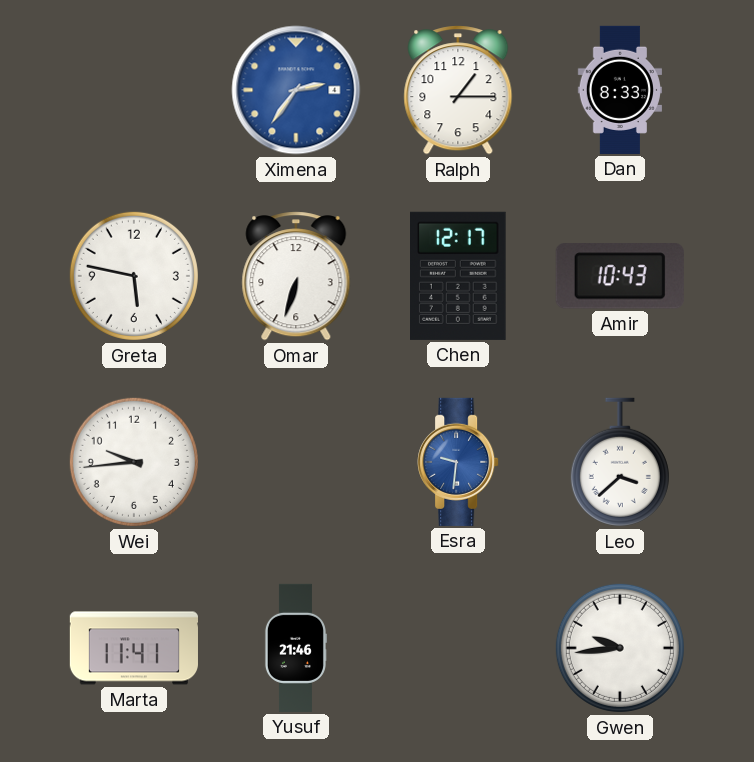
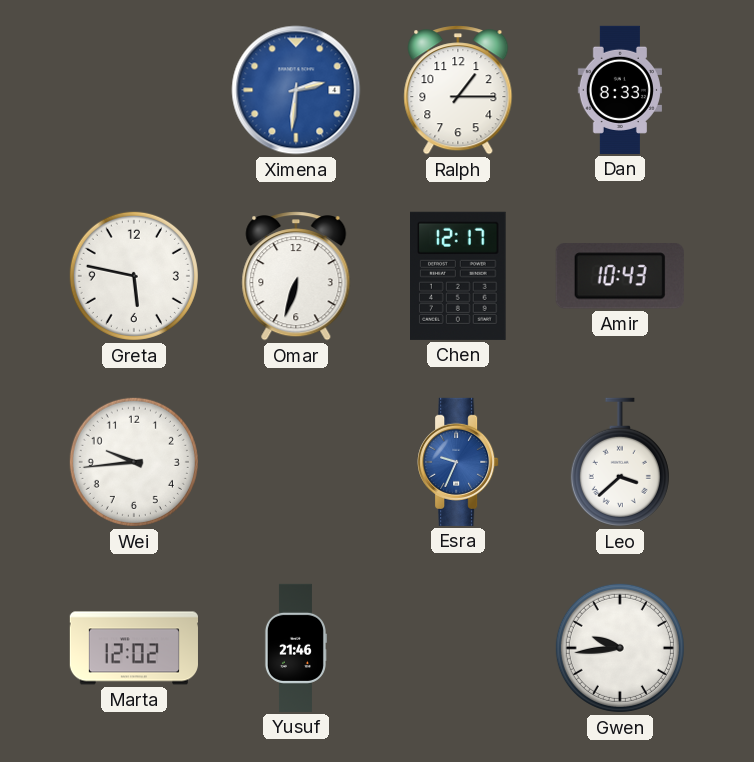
Ximena: 2:36 -> 2:31 (296, 90)
Esra: 9:31 -> 9:34 (458, 462)
Marta: 11:41 -> 12:02 (134, 648)
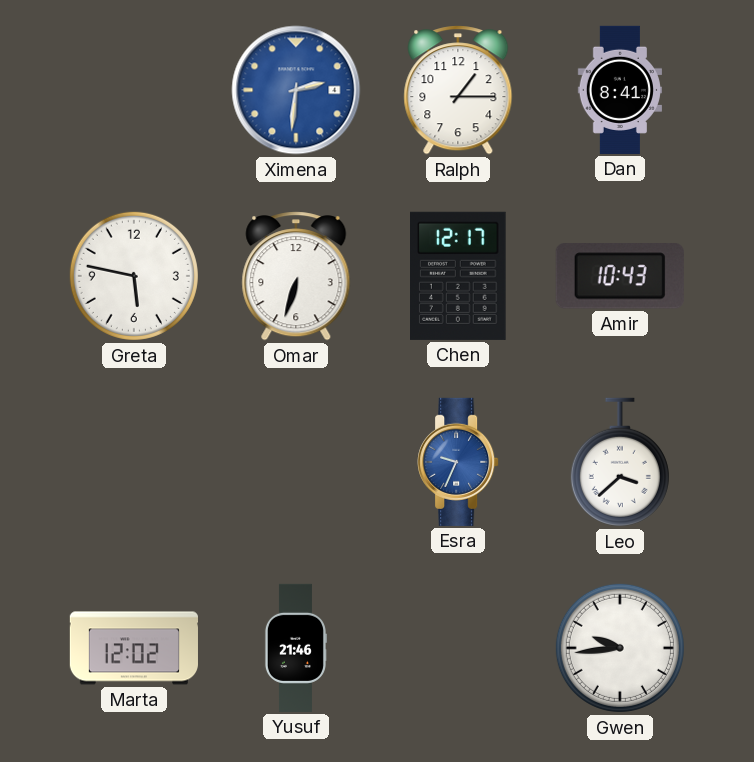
Dan: 8:33 -> 8:41 (620, 90)
Wei: 9:44 -> none (134, 462)
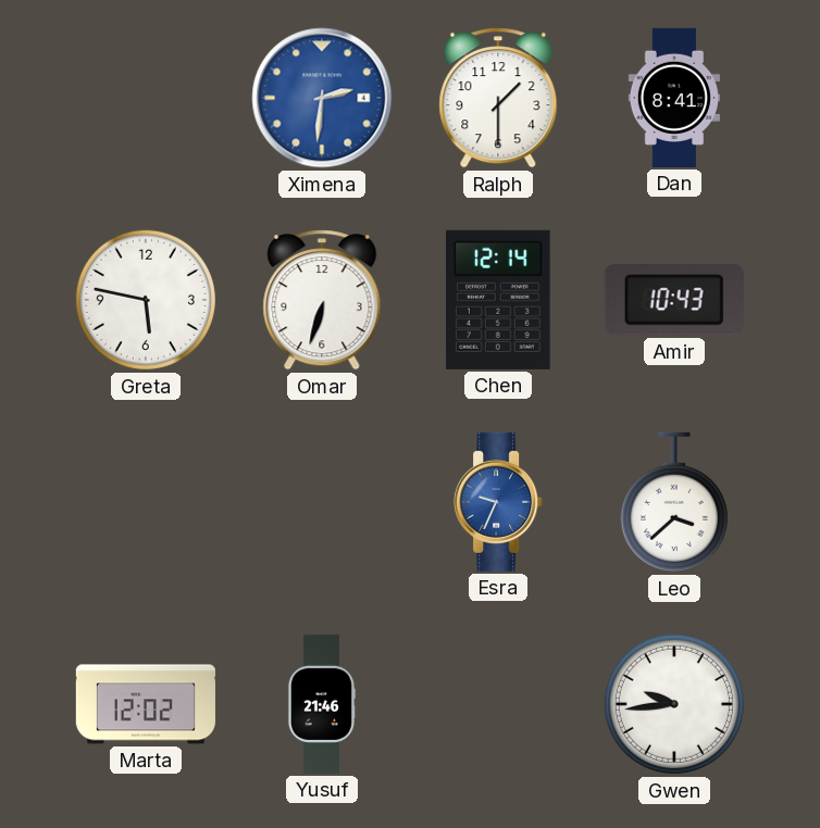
Ralph: 1:15 -> 1:30 (498, 98)
Chen: 12:17 -> 12:14 (499, 300)
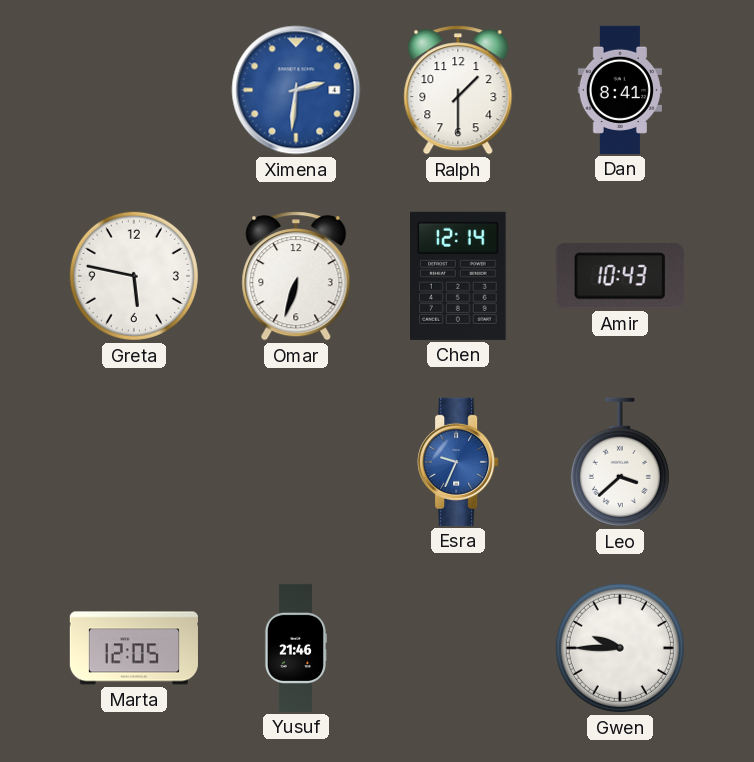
Marta: 12:02 -> 12:05 (134, 648)
Gwen: 9:44 -> 9:45 (620, 648)
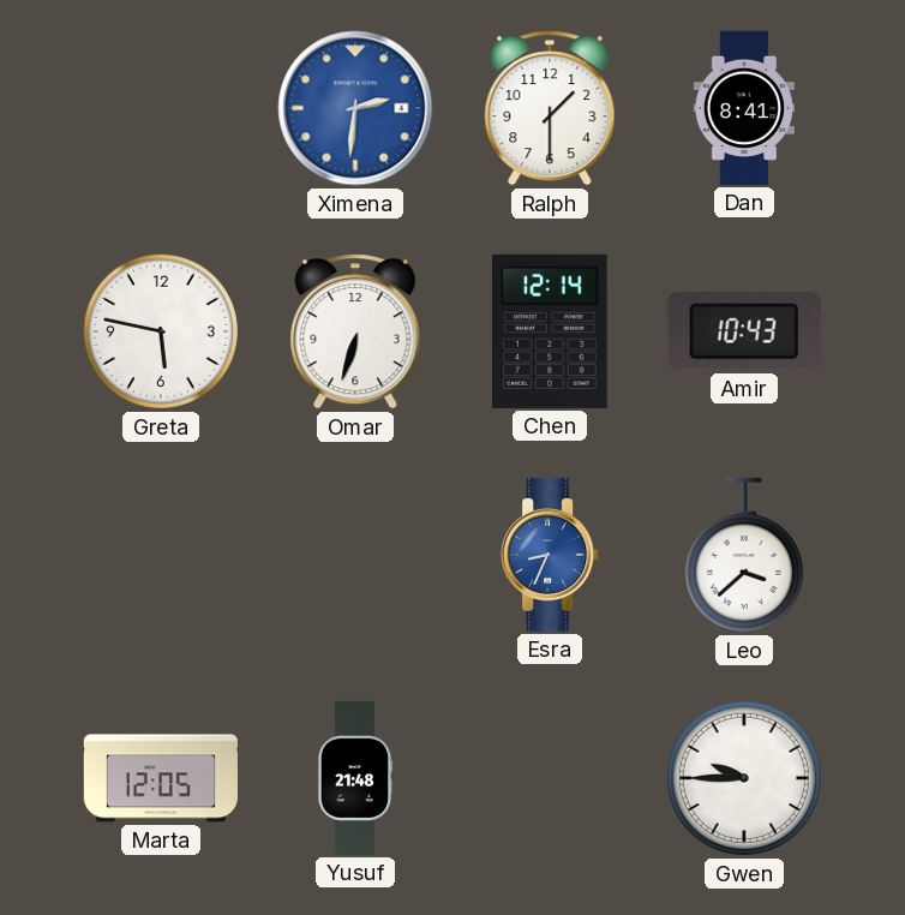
Esra: 9:34 -> 8:34 (550, 555)
Yusuf: 21:46 -> 21:48 (354, 778)
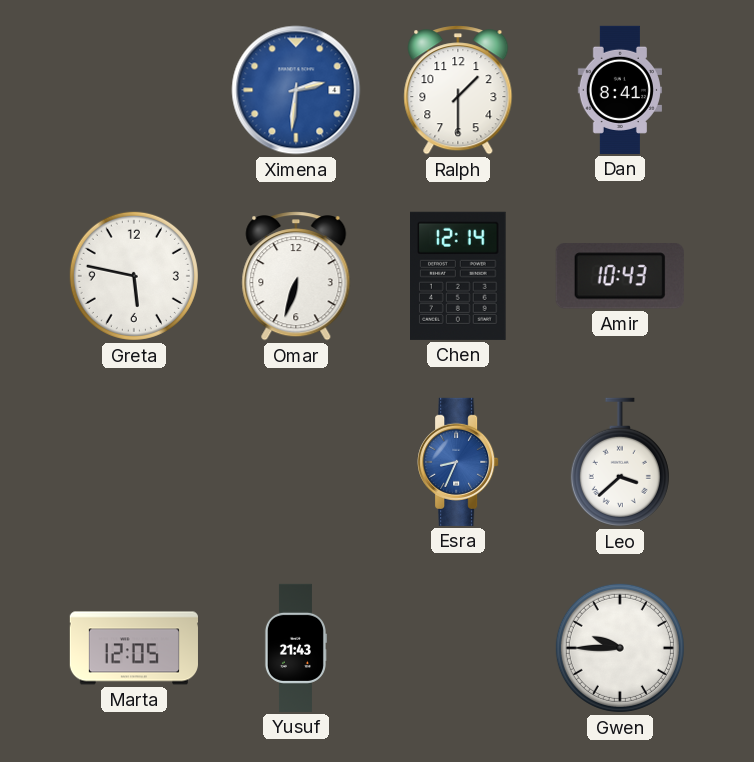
Yusuf: 21:48 -> 21:43 (295, 648)
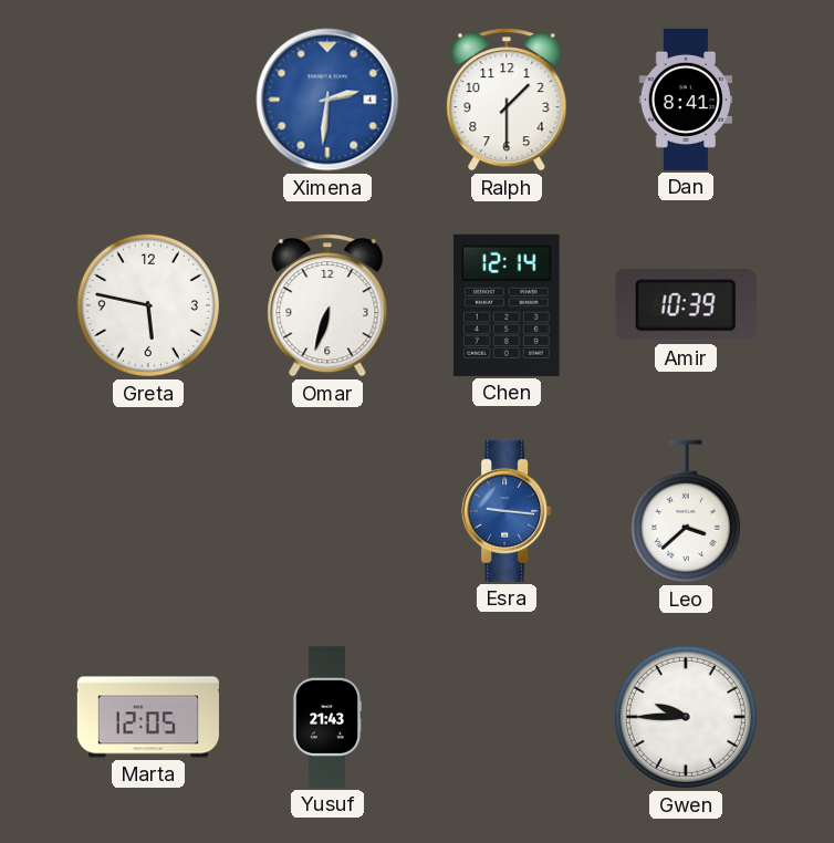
Amir: 10:43 -> 10:39 (686, 305)
Esra: 8:34 -> 9:16 (507, 511)
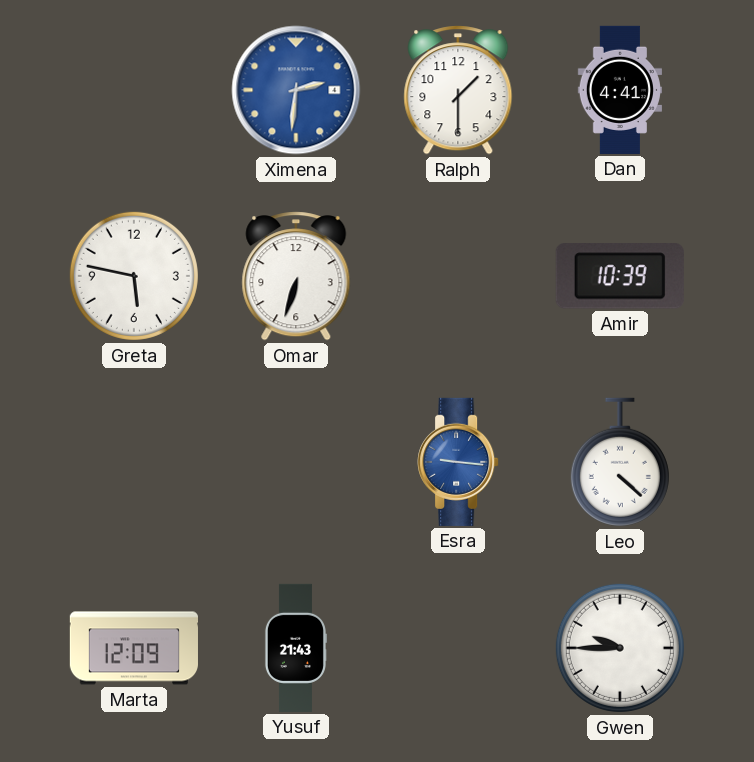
Dan: 8:41 -> 4:41 (620, 90)
Chen: 12:14 -> none (508, 305)
Leo: 3:38 -> 4:22 (620, 462)
Marta: 12:05 -> 12:09 (134, 648)
